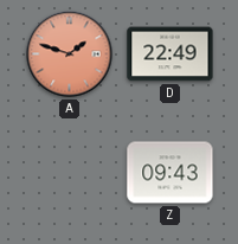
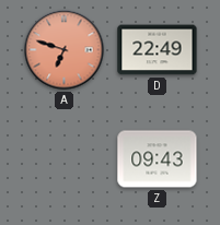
A: 1:48 -> 6:48 (65, 50)
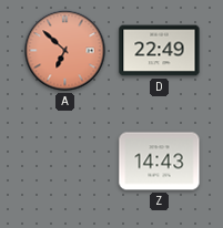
A: 6:48 -> 6:52 (65, 51)
Z: 09:43 -> 14:43 (160, 162)
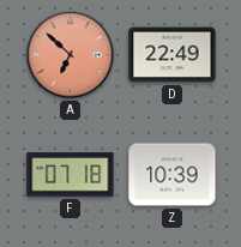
F: none -> 07:18 (71, 175)
Z: 14:43 -> 10:39 (173, 175)
